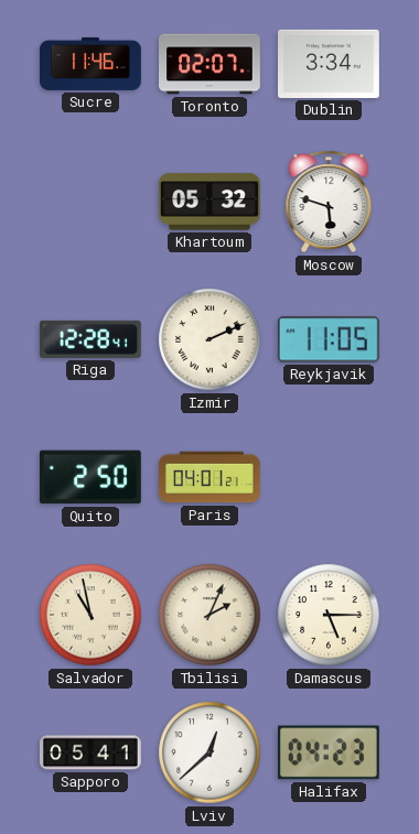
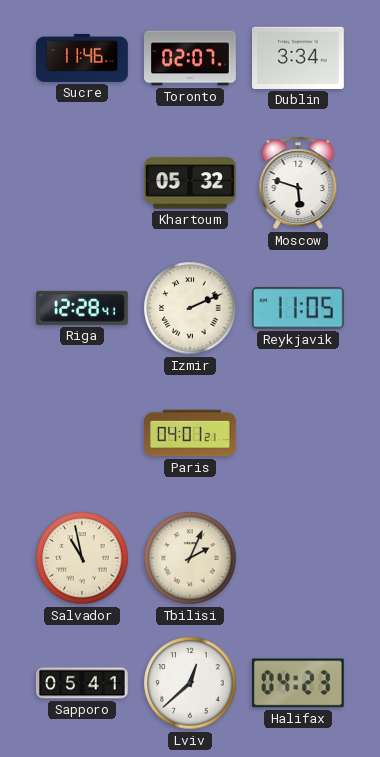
Quito: 2:50 -> none (90, 477)
Damascus: 5:15 -> none (329, 615)
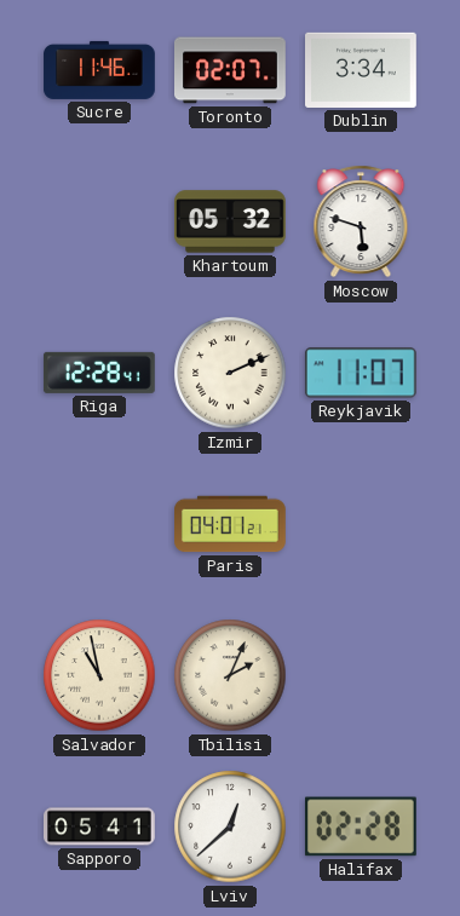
Reykjavik: 11:05 -> 11:07 (361, 373)
Halifax: 04:23 -> 02:28 (361, 826)
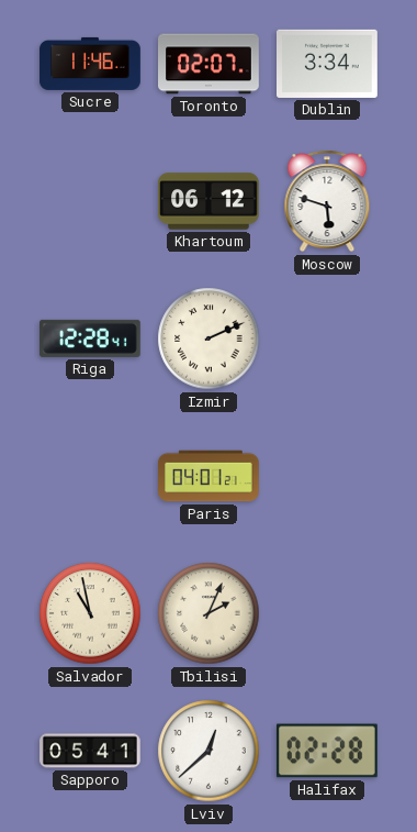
Khartoum: 05:32 -> 06:12 (210, 201)
Reykjavik: 11:07 -> none (361, 373)
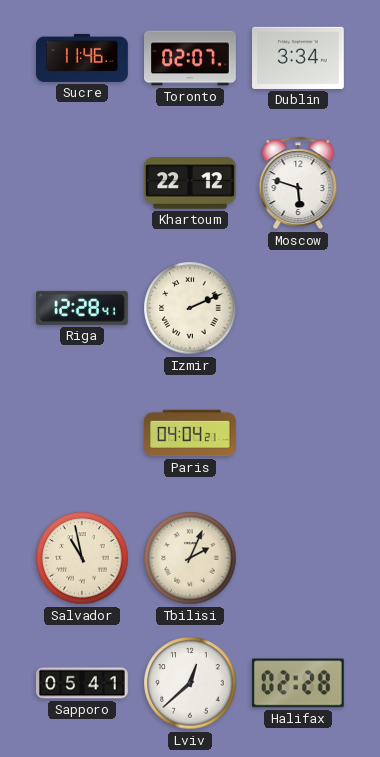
Khartoum: 06:12 -> 22:12 (191, 183)
Paris: 04:01 -> 04:04 (191, 433)
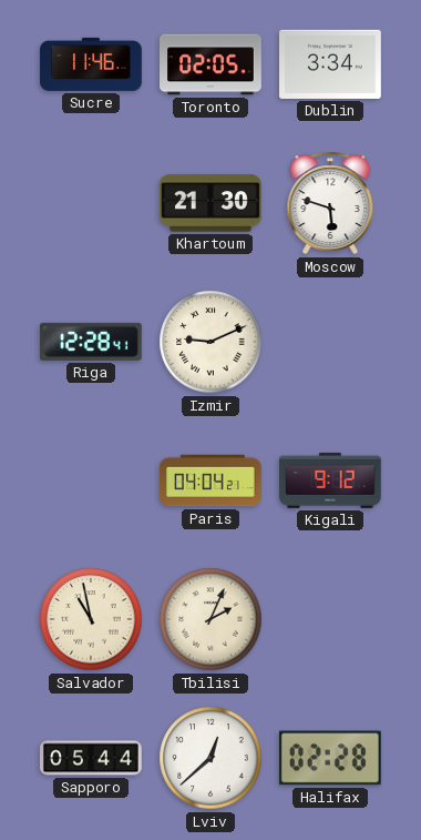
Toronto: 02:07 -> 02:05 (212, 64)
Khartoum: 22:12 -> 21:30 (212, 203)
Izmir: 2:11 -> 9:11 (210, 342)
Kigali: none -> 9:12 (331, 480)
Sapporo: 05:41 -> 05:44 (92, 758)
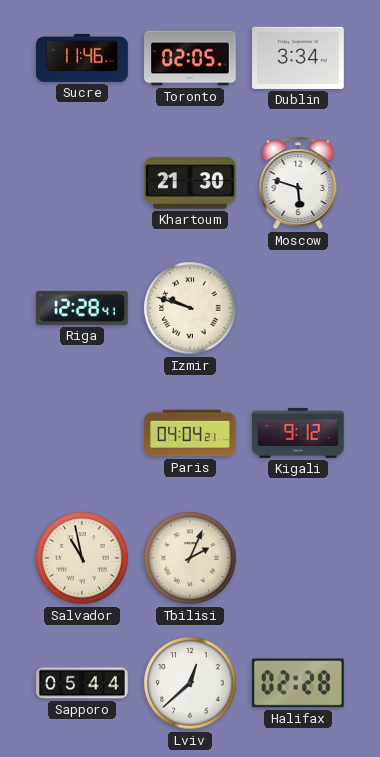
Izmir: 9:11 -> 9:48 (190, 308)
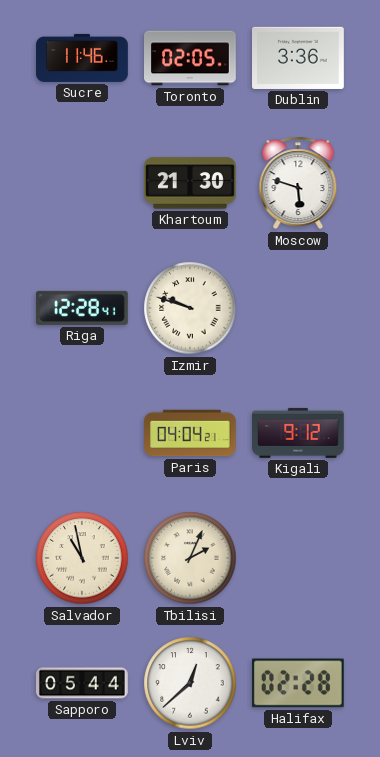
Dublin: 3:34 -> 3:36 (299, 58)
